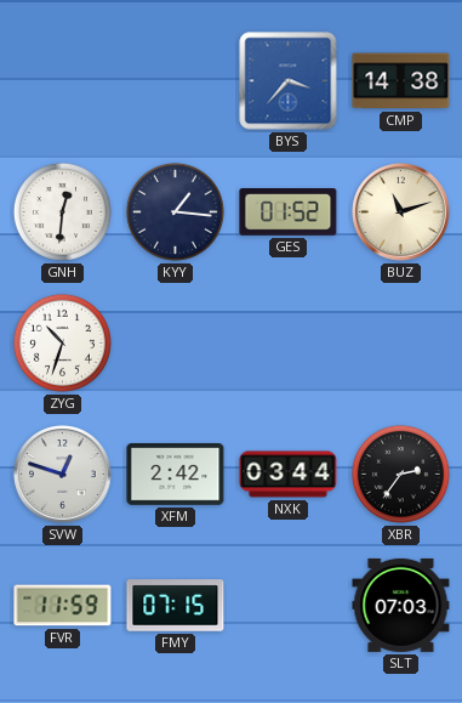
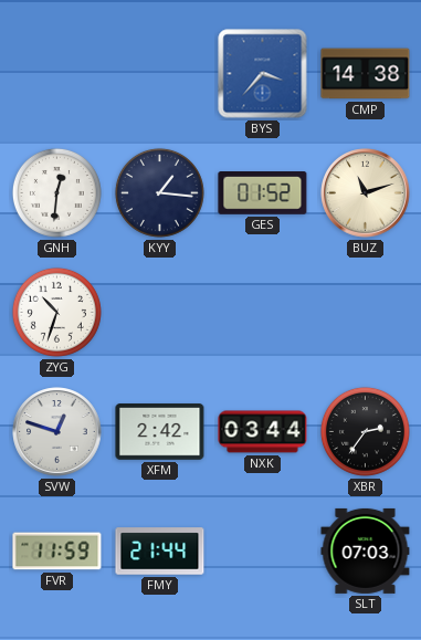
FMY: 07:15 -> 21:44 (160, 552)
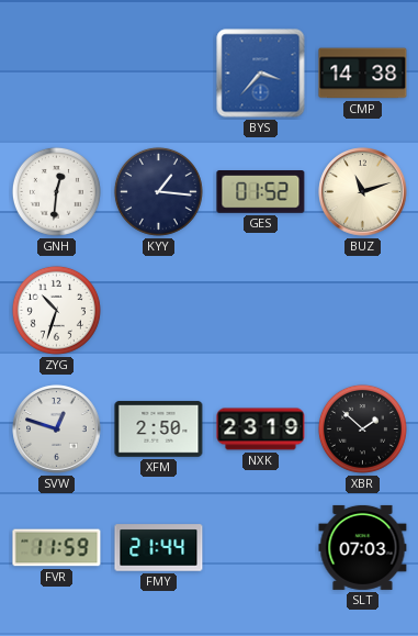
XFM: 2:42 -> 2:50 (159, 429)
NXK: 03:44 -> 23:19 (261, 429)
XBR: 2:36 -> 1:52 (362, 428)
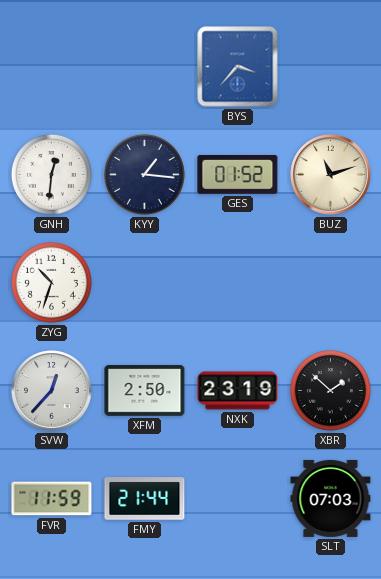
CMP: 14:38 -> none (363, 74)
SVW: 12:48 -> 12:37 (52, 391)
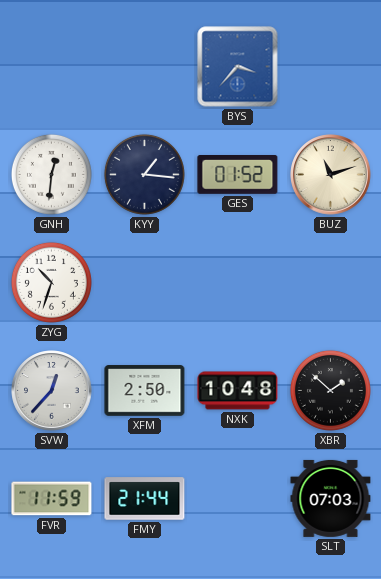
NXK: 23:19 -> 10:48 (238, 391)
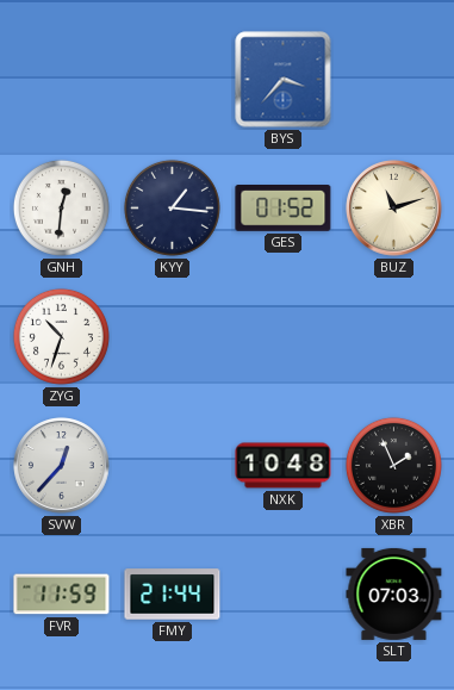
XFM: 2:50 -> none (145, 391)
XBR: 1:52 -> 1:56 (393, 465)
